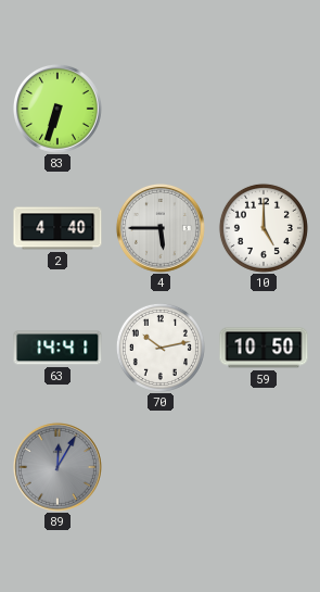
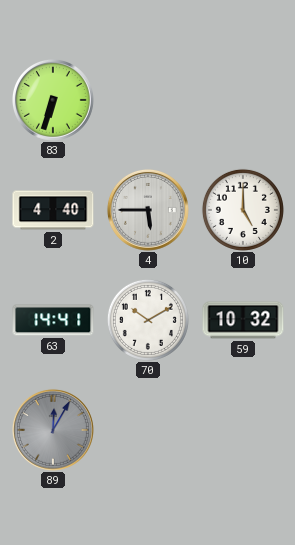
70: 10:13 -> 10:10 (148, 320)
59: 10:50 -> 10:32 (243, 320)
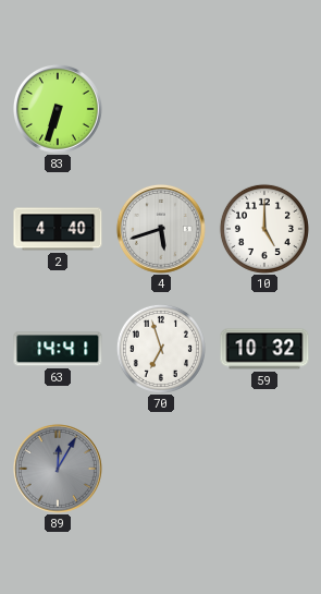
4: 5:45 -> 5:42 (161, 229)
70: 10:10 -> 6:57 (161, 349)
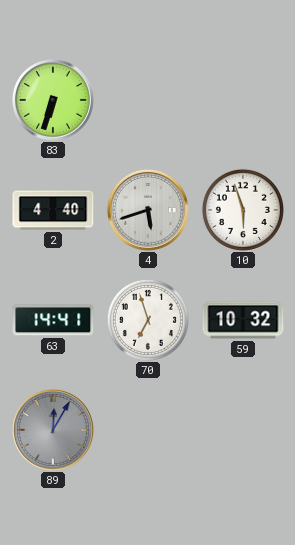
10: 5:00 -> 5:57 (243, 210)
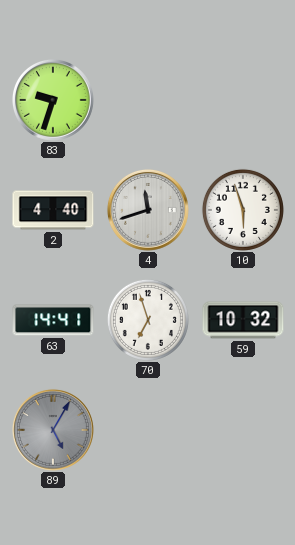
83: 6:33 -> 9:33 (53, 100)
4: 5:42 -> 11:42 (148, 210)
89: 12:05 -> 5:05 (53, 430)
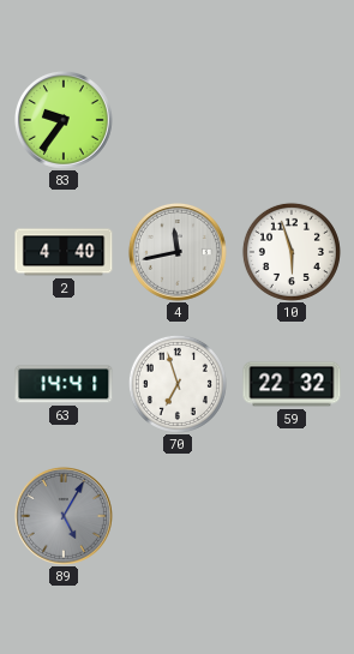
83: 9:33 -> 9:36 (64, 120)
4: 11:42 -> 11:43 (178, 252)
59: 10:32 -> 22:32 (292, 384)
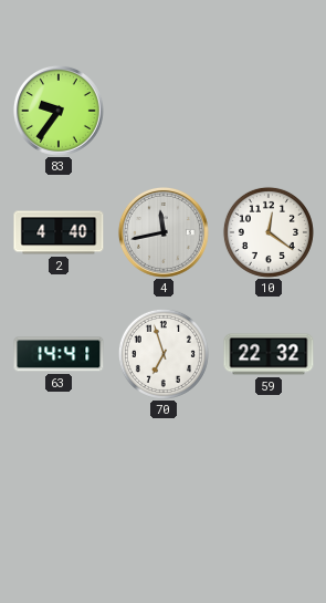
10: 5:57 -> 12:21 (269, 232)
89: 5:05 -> none (64, 516)
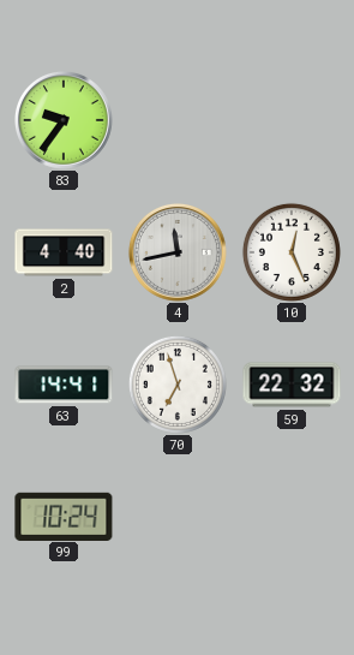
10: 12:21 -> 12:26 (292, 252)
99: none -> 10:24 (64, 516)
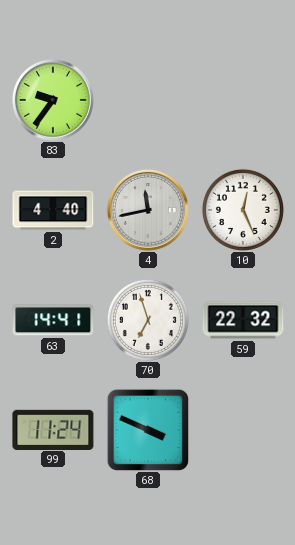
99: 10:24 -> 11:24 (53, 429)
68: none -> 3:49 (148, 430)
